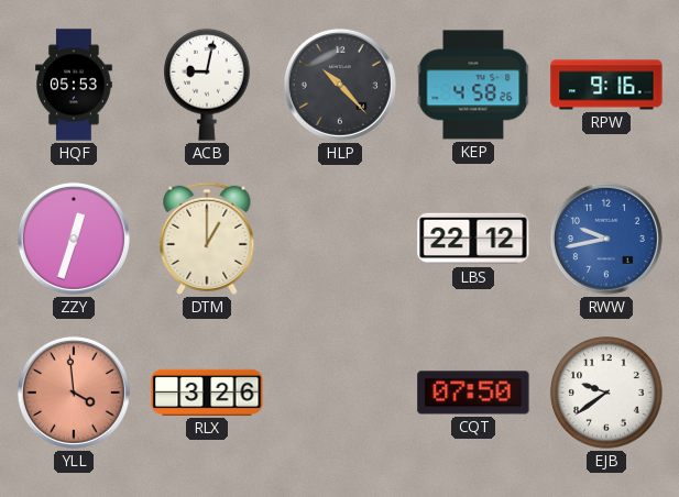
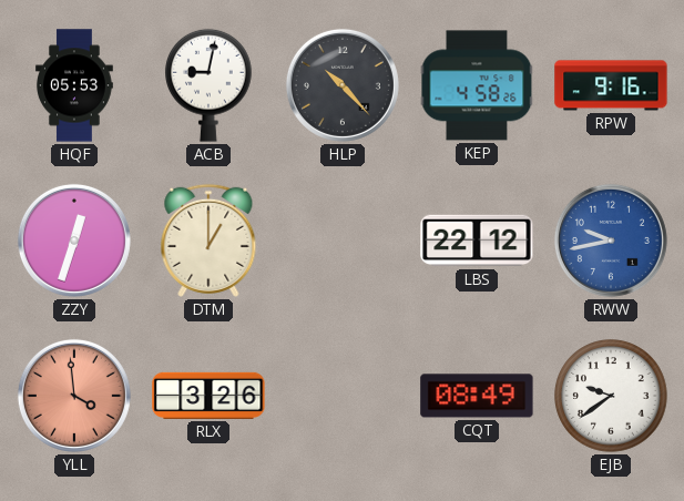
CQT: 07:50 -> 08:49 (477, 396)
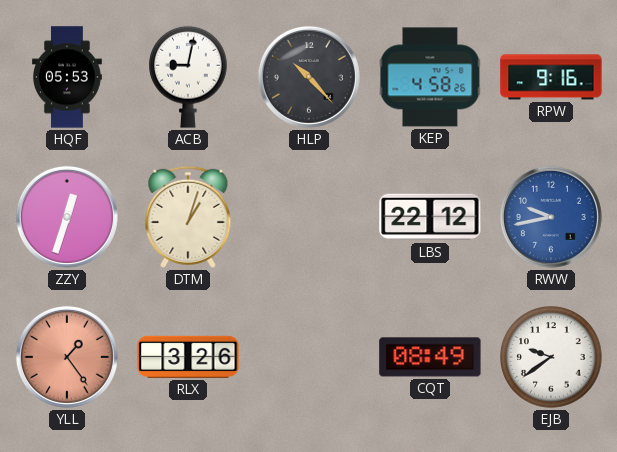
DTM: 1:00 -> 1:03 (188, 217)
YLL: 3:59 -> 1:24 (67, 357)
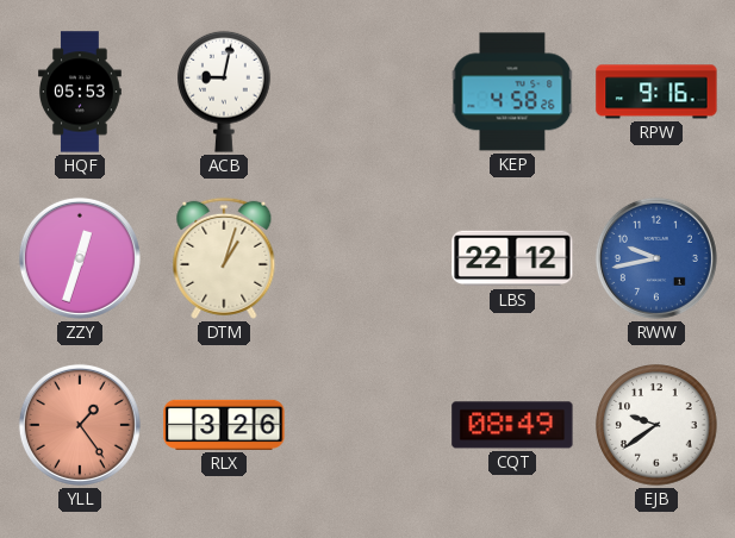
HLP: 10:23 -> none (309, 77)
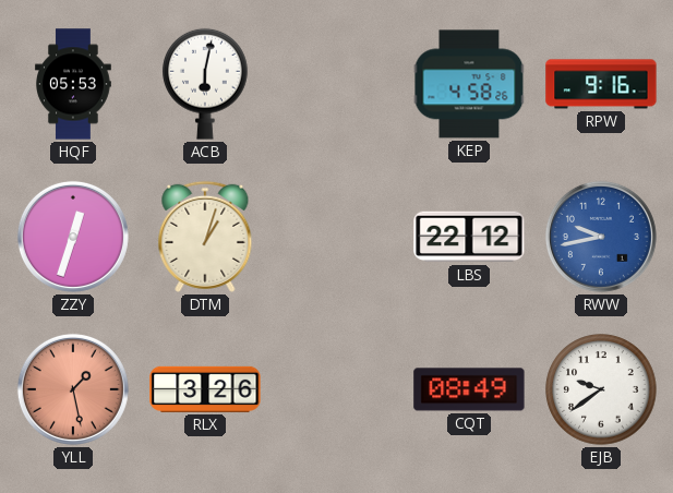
ACB: 9:02 -> 6:02 (206, 84)
YLL: 1:24 -> 1:28 (73, 389)
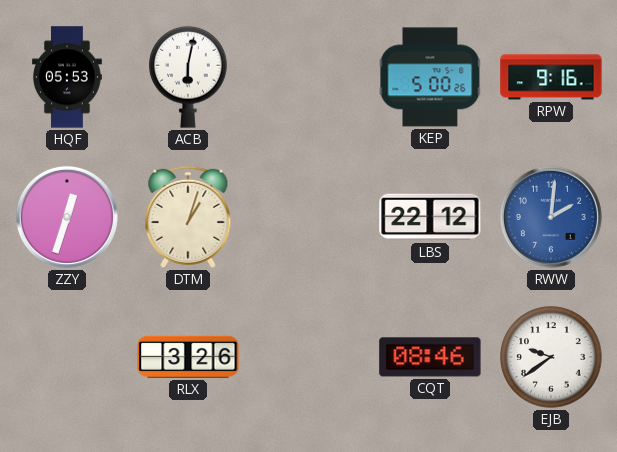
KEP: 4:58 -> 5:00 (430, 77)
RWW: 9:43 -> 2:01 (551, 217)
YLL: 1:28 -> none (73, 389)
CQT: 08:49 -> 08:46 (430, 357)
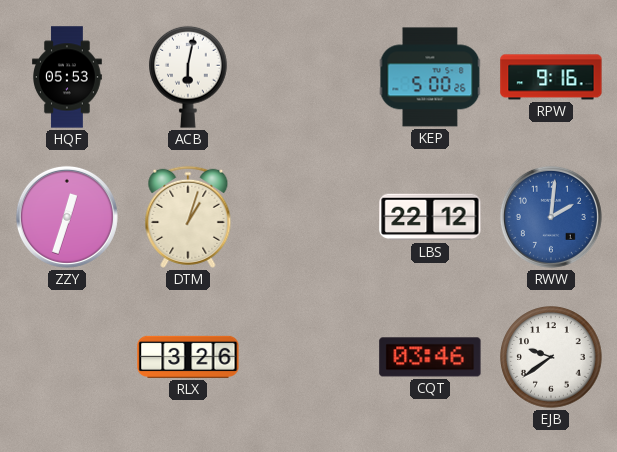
CQT: 08:46 -> 03:46 (430, 357)
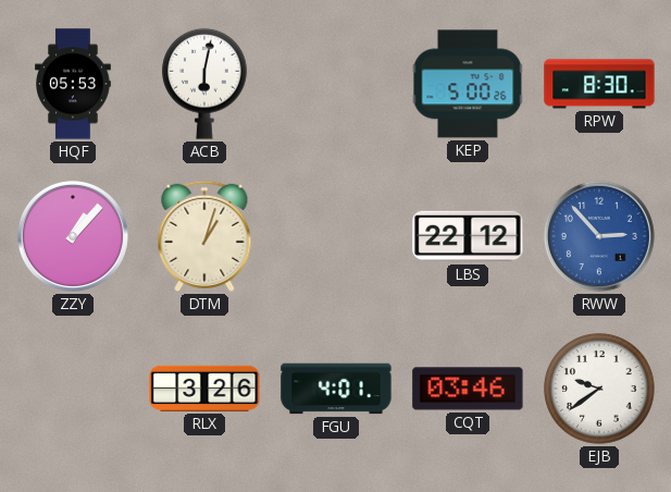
RPW: 9:16 -> 8:30 (599, 84)
ZZY: 12:33 -> 1:07 (73, 236)
RWW: 2:01 -> 2:53 (599, 236)
FGU: none -> 4:01 (336, 389)
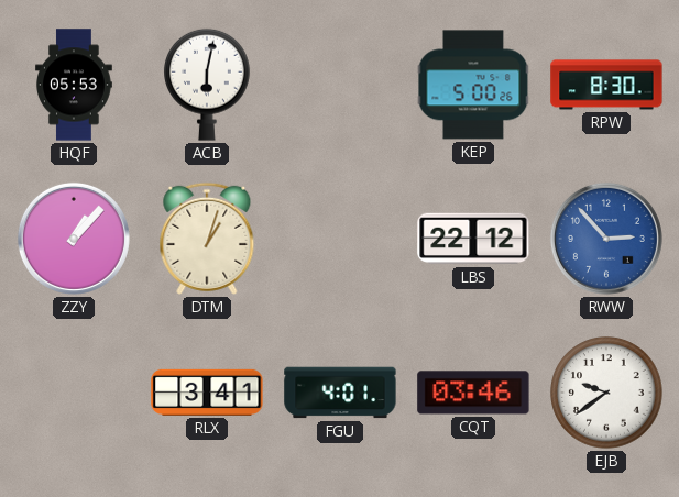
RLX: 3:26 -> 3:41 (207, 393)
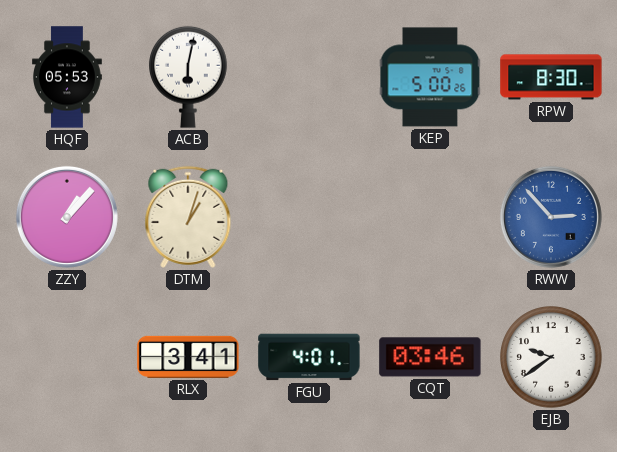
LBS: 22:12 -> none (473, 239)
